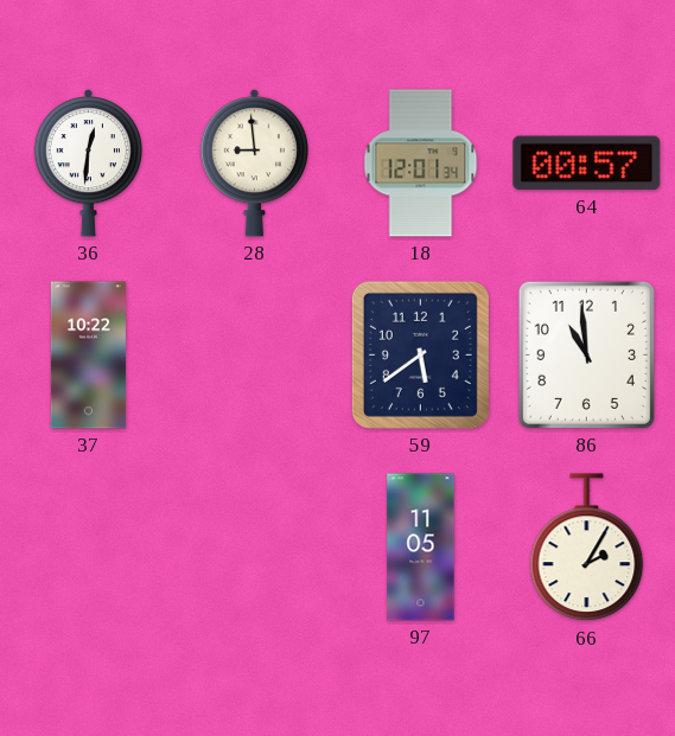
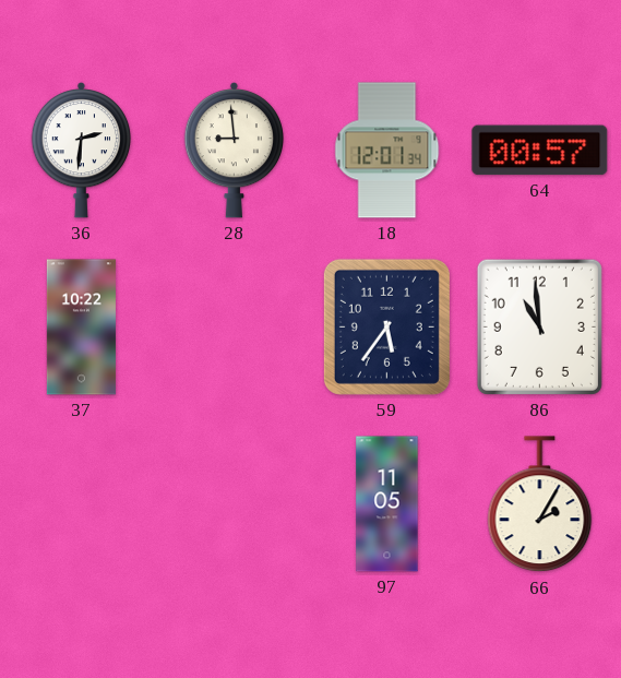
36: 12:31 -> 2:31 (81, 150)
59: 5:39 -> 5:36 (386, 326)
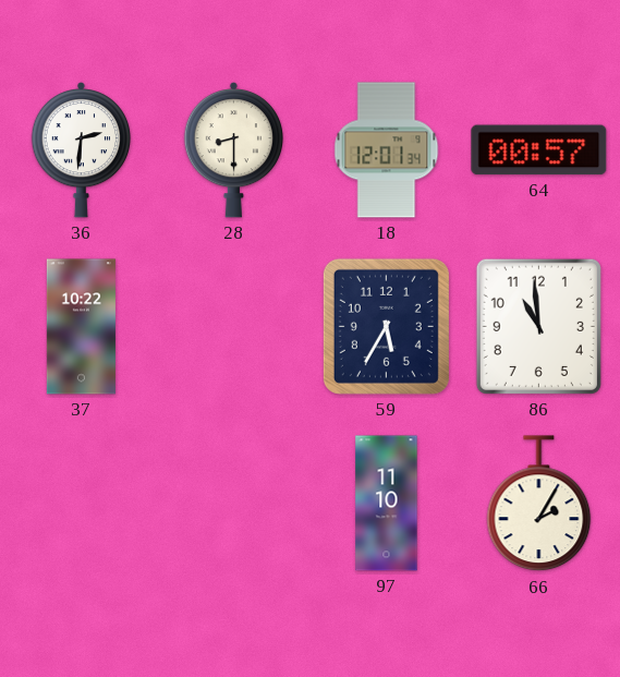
28: 8:59 -> 8:30 (233, 149)
59: 5:36 -> 5:35 (386, 326)
97: 11:05 -> 11:10 (387, 504)
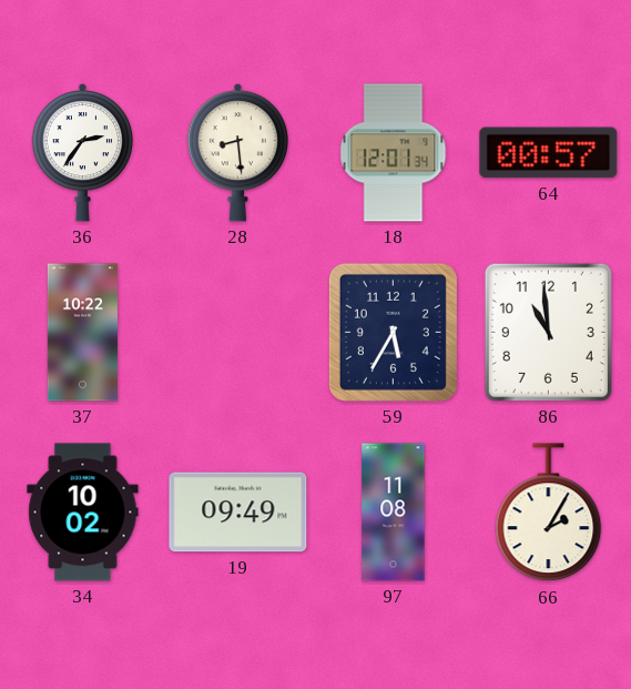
36: 2:31 -> 2:36 (82, 152)
28: 8:30 -> 8:29 (237, 152)
34: none -> 10:02 (83, 513)
19: none -> 09:49 (238, 513)
97: 11:10 -> 11:08 (394, 513)
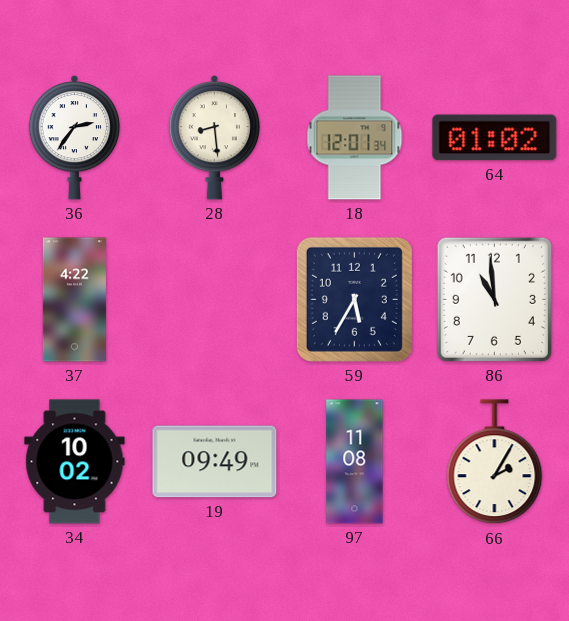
64: 00:57 -> 01:02 (495, 138)
37: 10:22 -> 4:22 (74, 300)
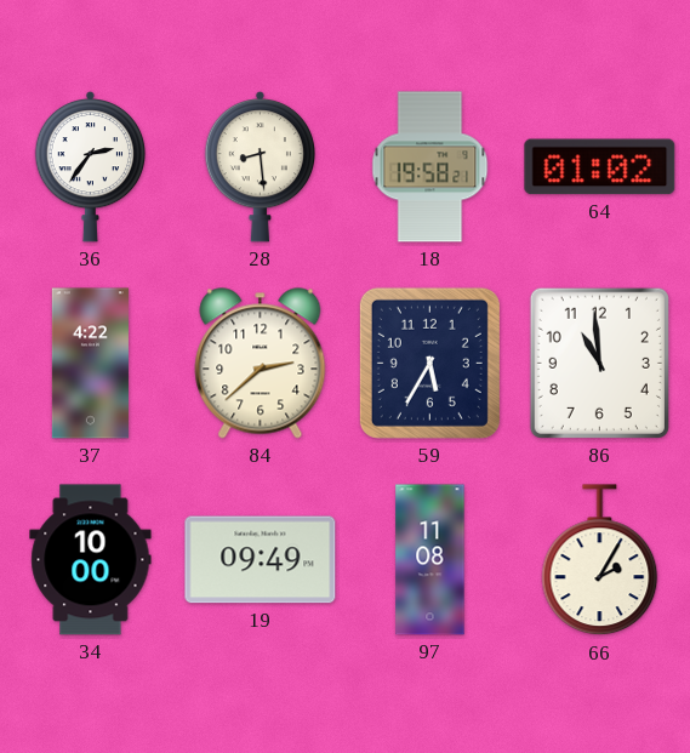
18: 12:01 -> 19:58 (430, 167)
84: none -> 2:38 (261, 364)
34: 10:02 -> 10:00 (91, 560)
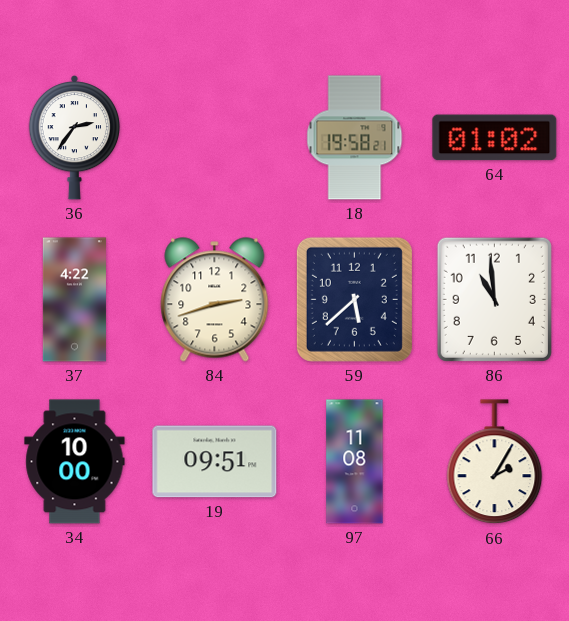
28: 8:29 -> none (260, 166)
84: 2:38 -> 2:42 (215, 300)
59: 5:35 -> 5:38 (354, 299)
19: 09:49 -> 09:51 (215, 462)
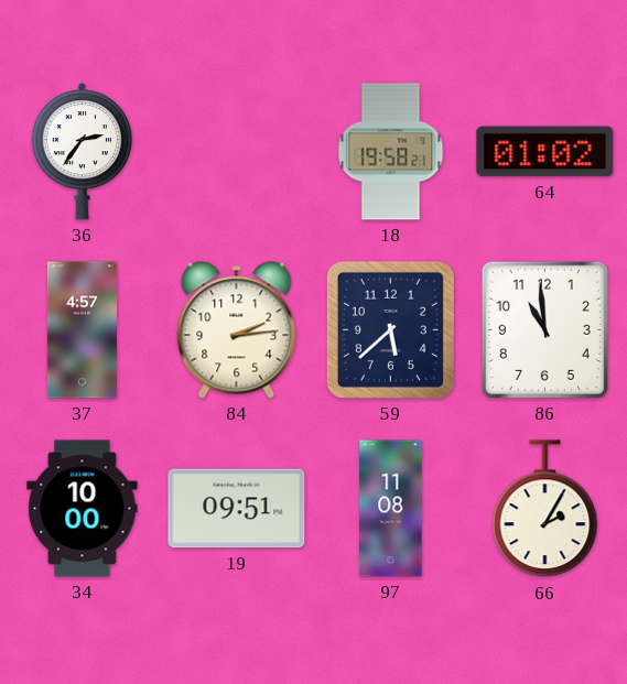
37: 4:22 -> 4:57 (82, 330)
84: 2:42 -> 2:14 (237, 330)
